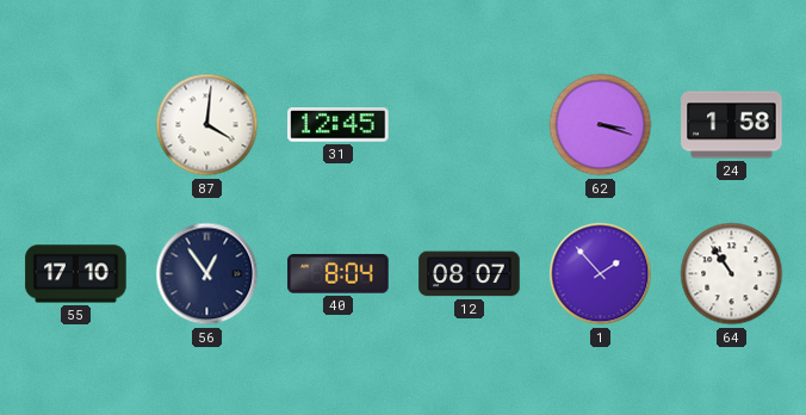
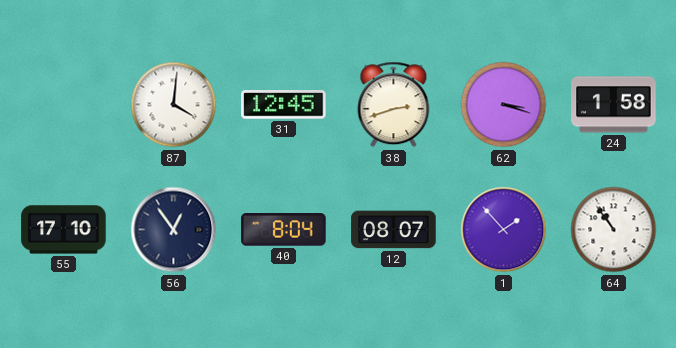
38: none -> 2:42 (394, 105)
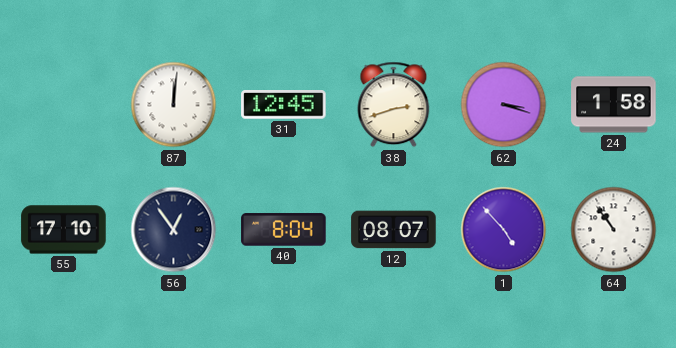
87: 4:01 -> 12:01 (174, 105)
1: 1:53 -> 4:53 (504, 230)
